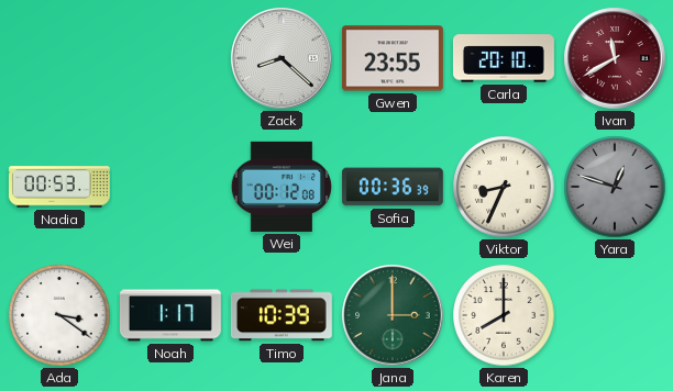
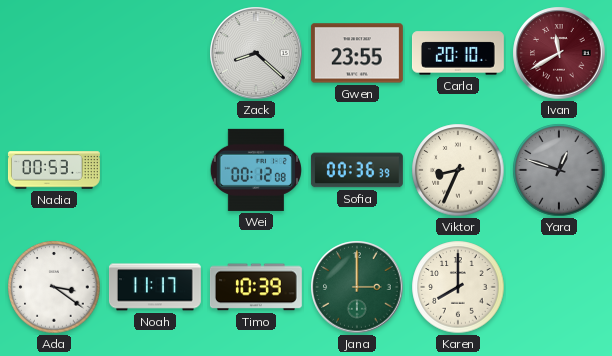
Noah: 1:17 -> 11:17 (155, 287)
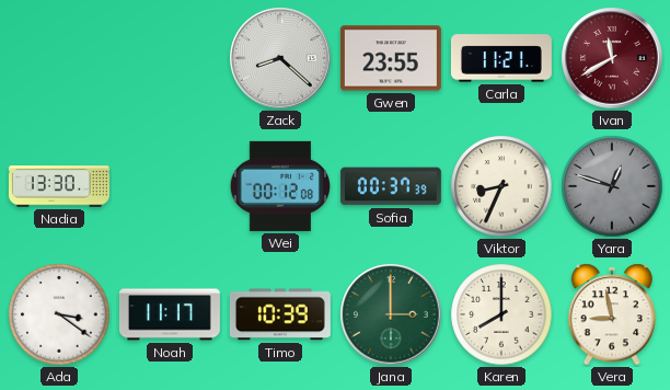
Carla: 20:10 -> 11:21 (501, 58)
Nadia: 00:53 -> 13:30 (59, 186)
Sofia: 00:36 -> 00:37 (391, 186)
Vera: none -> 8:58 (611, 314)
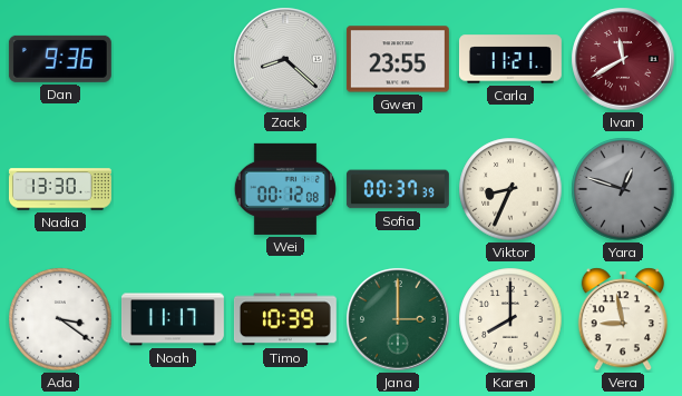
Dan: none -> 9:36 (60, 59)
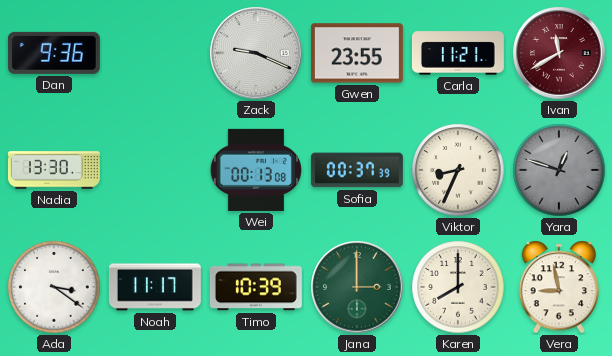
Zack: 8:22 -> 9:19 (256, 53)
Wei: 00:12 -> 00:13 (256, 170)
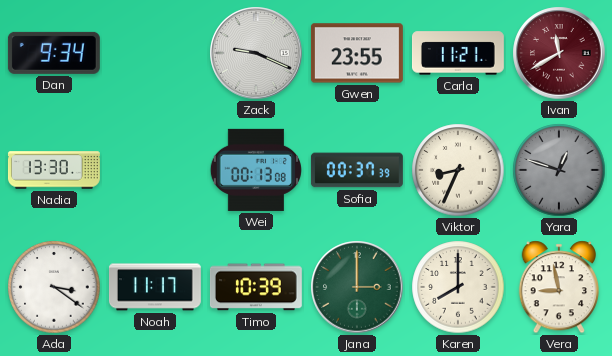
Dan: 9:36 -> 9:34 (54, 53)
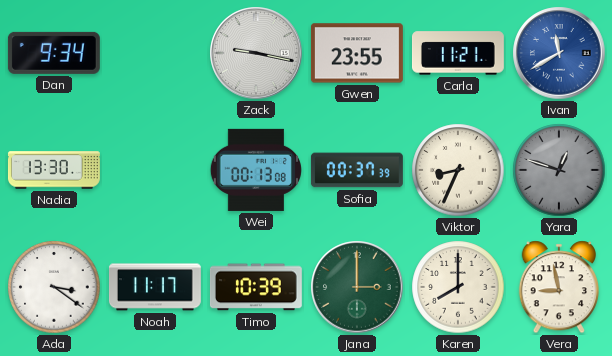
Zack: 9:19 -> 9:17 (256, 53)
Ivan dial: burgundy -> blue (559, 53)
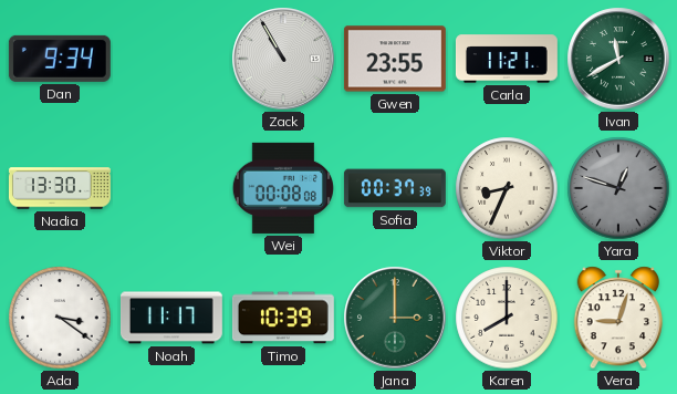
Zack: 9:17 -> 10:55 (283, 59)
Ivan dial: blue -> green (618, 59)
Wei: 00:13 -> 00:08 (283, 188)
Vera: 8:58 -> 9:03 (617, 318)
